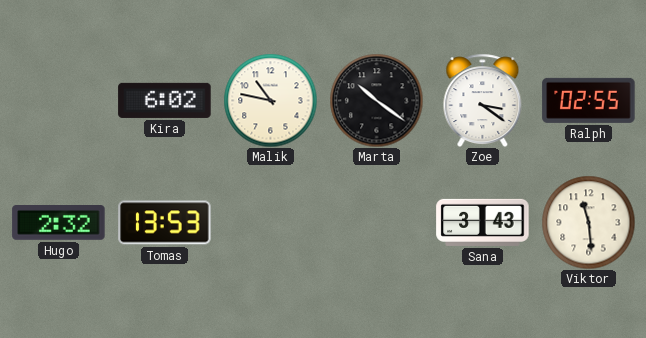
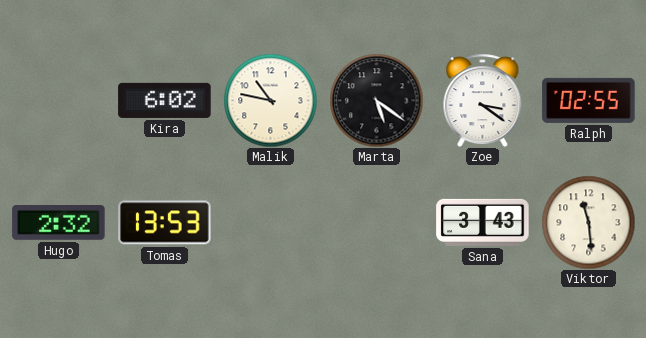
Marta: 10:21 -> 5:21 (376, 100)
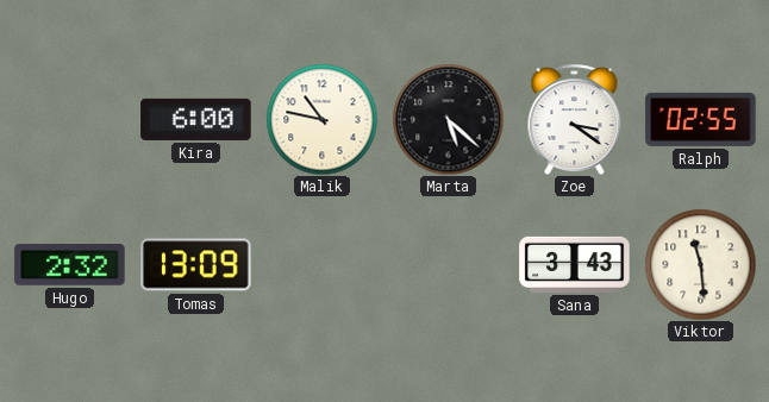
Kira: 6:02 -> 6:00 (196, 119)
Marta: 5:21 -> 5:22 (448, 119)
Tomas: 13:53 -> 13:09 (196, 265)
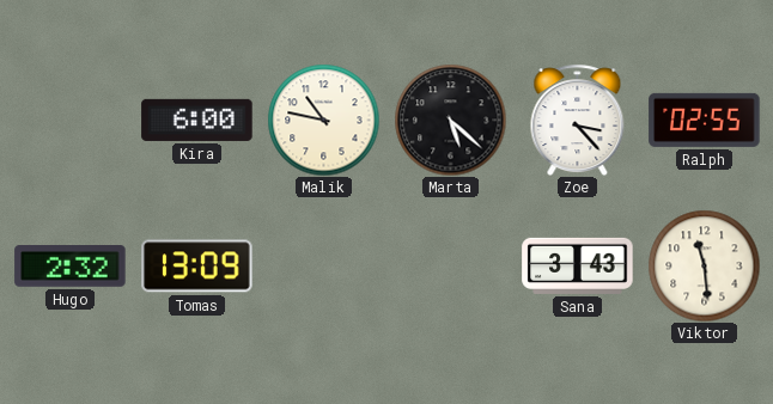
Zoe: 3:21 -> 3:23 (578, 120)
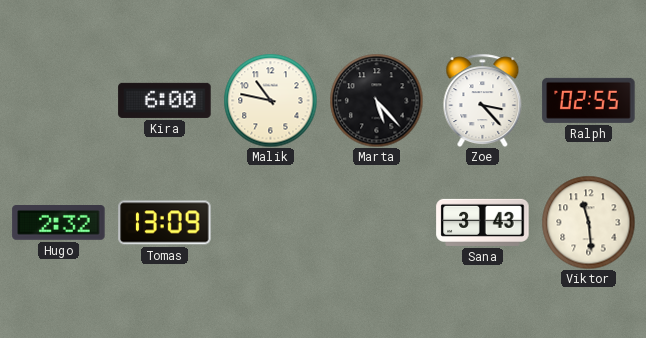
Marta: 5:22 -> 5:23 (376, 100)
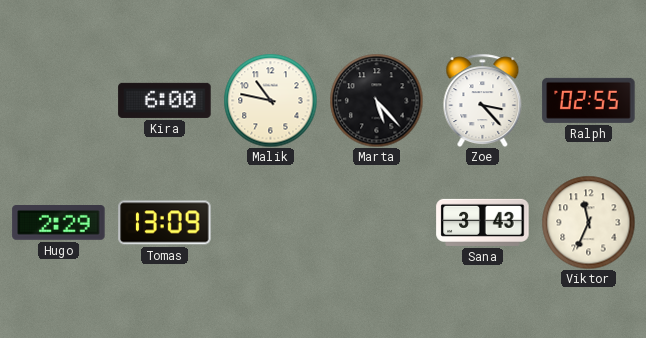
Hugo: 2:32 -> 2:29 (59, 223)
Viktor: 11:29 -> 11:34 (588, 222)
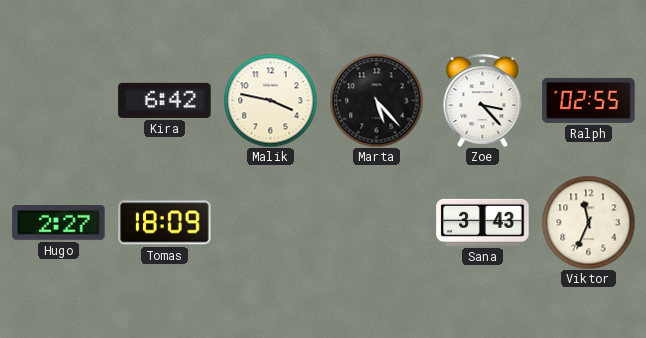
Kira: 6:00 -> 6:42 (165, 100)
Malik: 10:47 -> 3:47 (270, 100)
Hugo: 2:29 -> 2:27 (59, 223)
Tomas: 13:09 -> 18:09 (165, 223)
